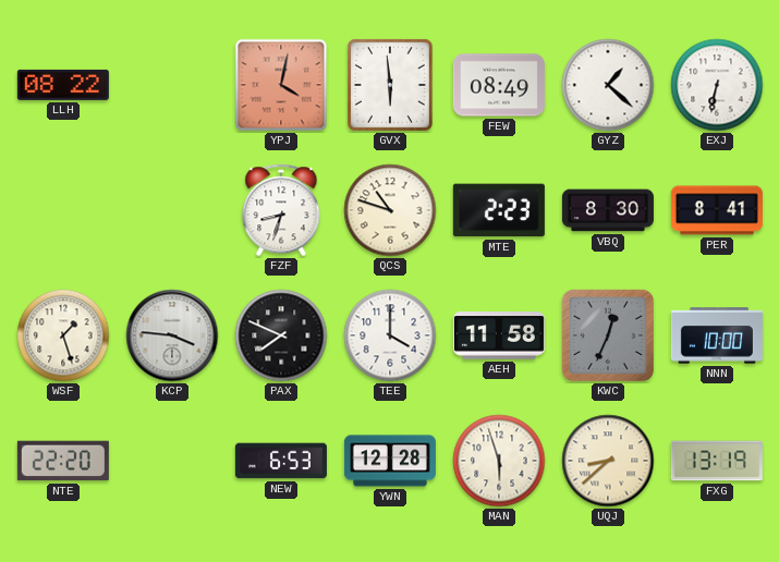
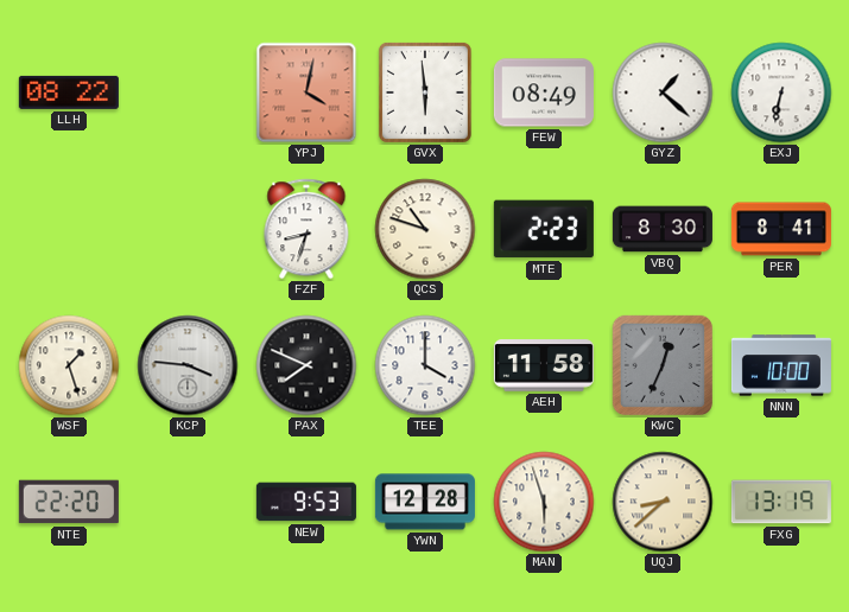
NEW: 6:53 -> 9:53 (306, 502)
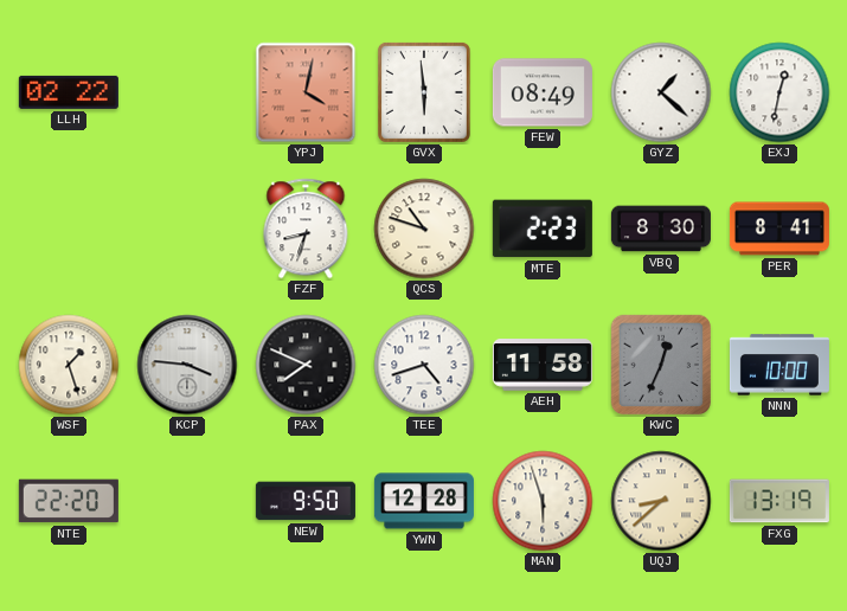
LLH: 08:22 -> 02:22 (69, 92)
EXJ: 6:32 -> 12:32 (779, 92)
TEE: 4:00 -> 4:42 (424, 365)
NEW: 9:53 -> 9:50 (306, 501)
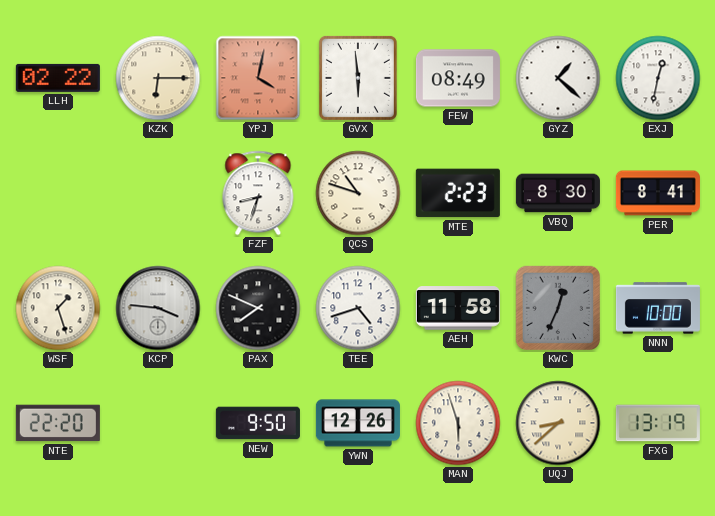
KZK: none -> 6:15 (158, 78)
YWN: 12:28 -> 12:26 (358, 423)
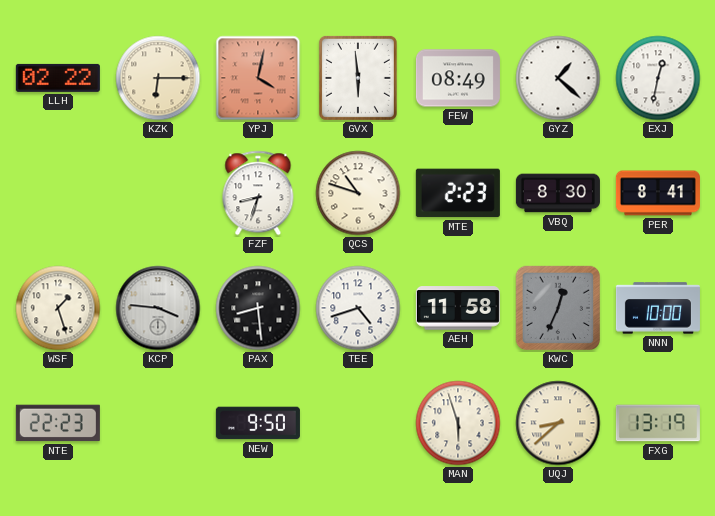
PAX: 7:49 -> 8:29 (258, 308)
NTE: 22:20 -> 22:23 (58, 423)
YWN: 12:26 -> none (358, 423)
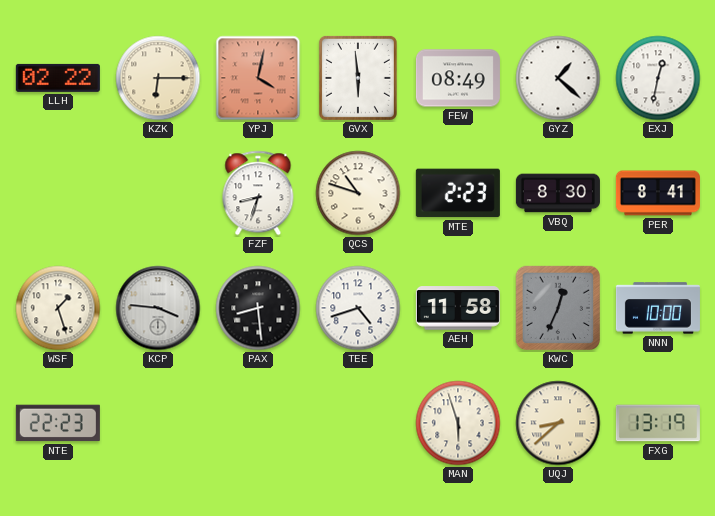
NEW: 9:50 -> none (258, 423)
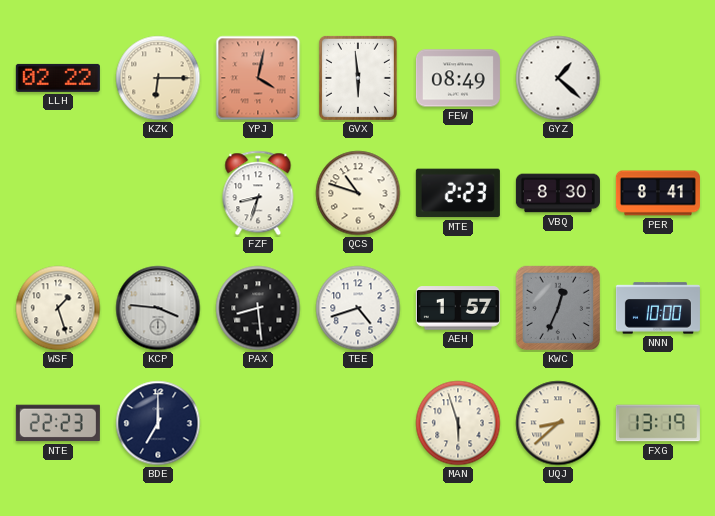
EXJ: 12:32 -> none (658, 78)
AEH: 11:58 -> 1:57 (458, 308)
BDE: none -> 7:00 (158, 423)
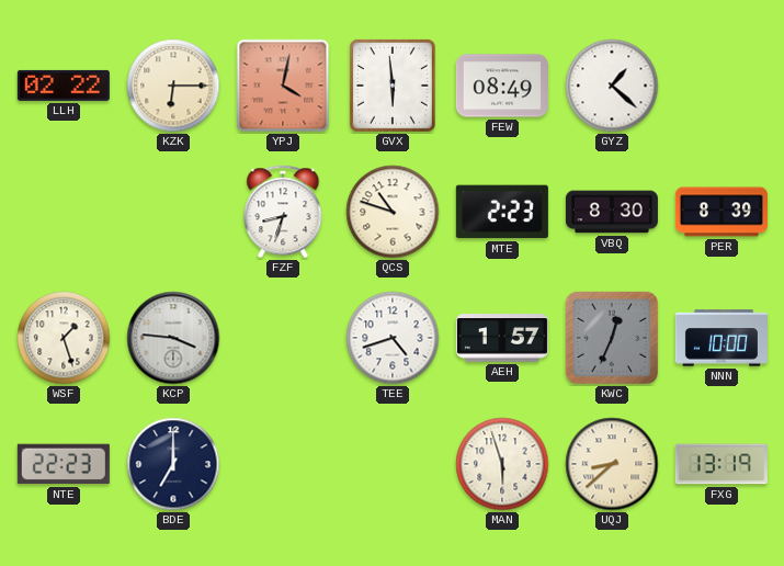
PER: 8:41 -> 8:39 (721, 212)
PAX: 8:29 -> none (258, 308)
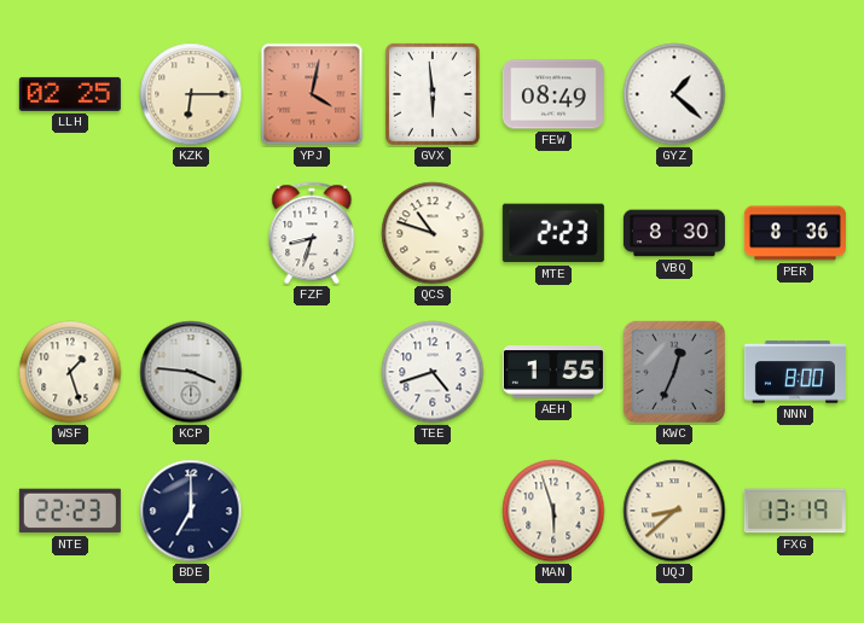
LLH: 02:22 -> 02:25 (70, 94)
PER: 8:39 -> 8:36 (795, 233)
AEH: 1:57 -> 1:55 (553, 372)
NNN: 10:00 -> 8:00 (795, 372)
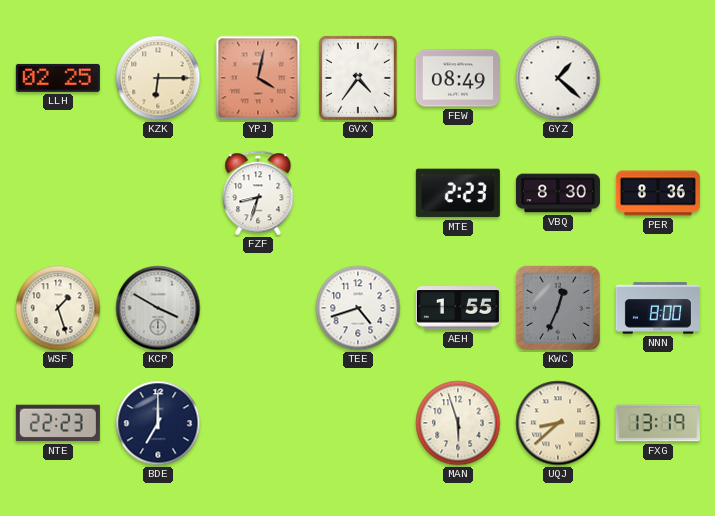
GVX: 5:59 -> 4:36 (358, 78)
QCS: 10:48 -> none (433, 233)
KCP: 3:46 -> 3:50 (158, 308)
